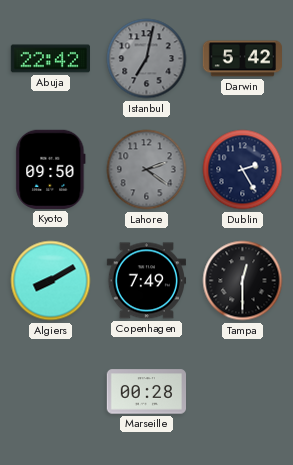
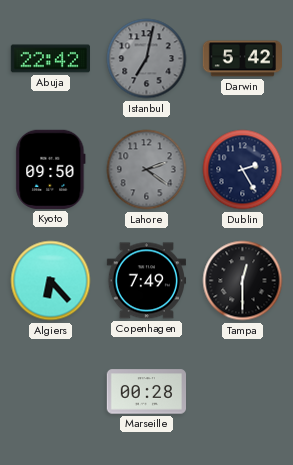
Algiers: 8:10 -> 6:23 (51, 281)
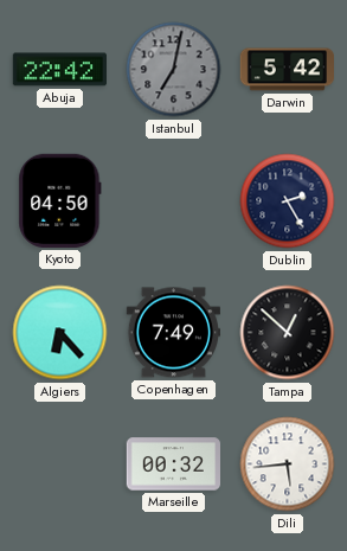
Kyoto: 09:50 -> 04:50 (60, 200)
Lahore: 2:21 -> none (147, 170)
Tampa: 12:30 -> 12:52 (288, 333)
Marseille: 00:28 -> 00:32 (173, 464)
Dili: none -> 5:44 (288, 464)
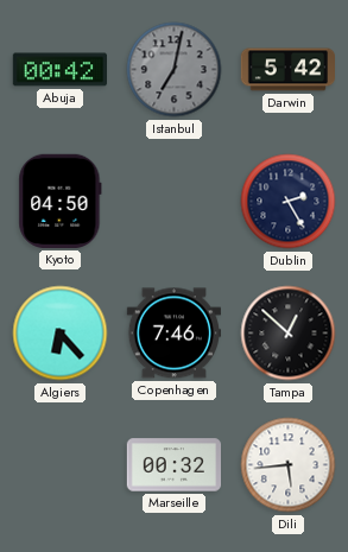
Abuja: 22:42 -> 00:42 (59, 70)
Copenhagen: 7:49 -> 7:46 (173, 334)
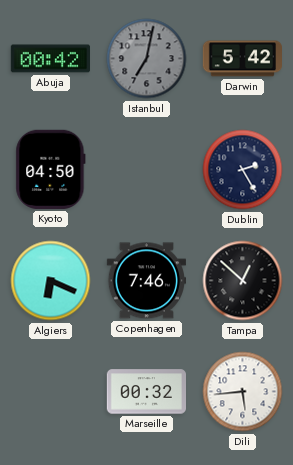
Algiers: 6:23 -> 6:19 (51, 281)
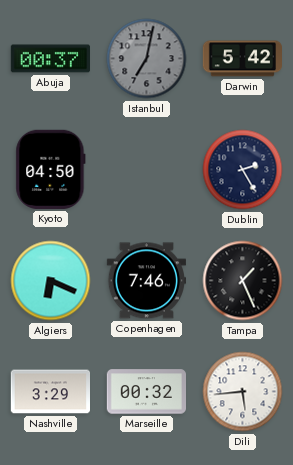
Abuja: 00:42 -> 00:37 (50, 59)
Tampa: 12:52 -> 1:26 (243, 281)
Nashville: none -> 3:29 (50, 392)
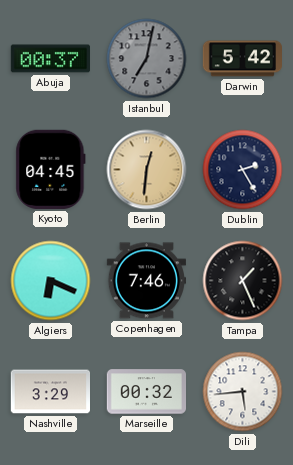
Kyoto: 04:50 -> 04:45 (51, 169)
Berlin: none -> 12:31 (147, 170)
